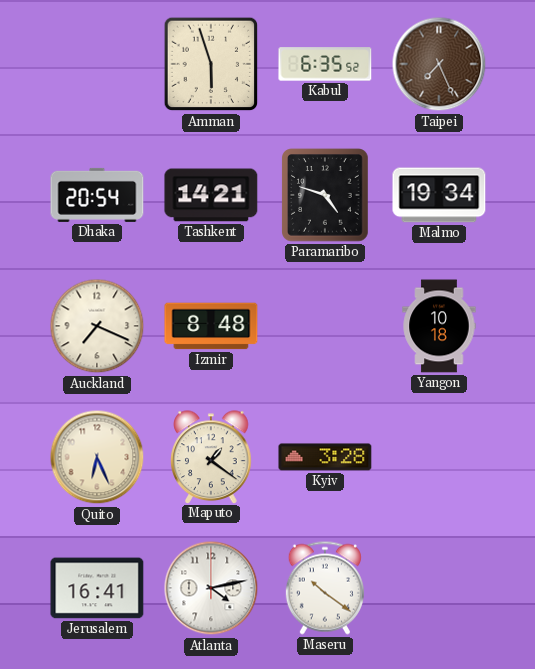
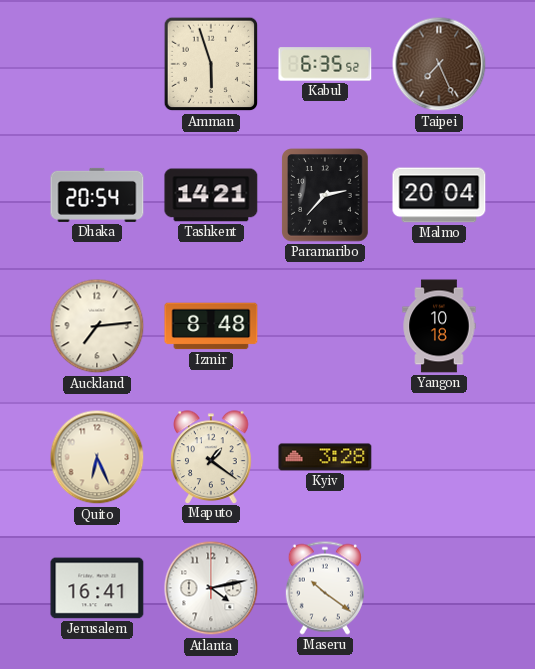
Paramaribo: 4:48 -> 2:37 (326, 195)
Malmo: 19:34 -> 20:04 (439, 195)
Auckland: 7:19 -> 7:14 (97, 326)
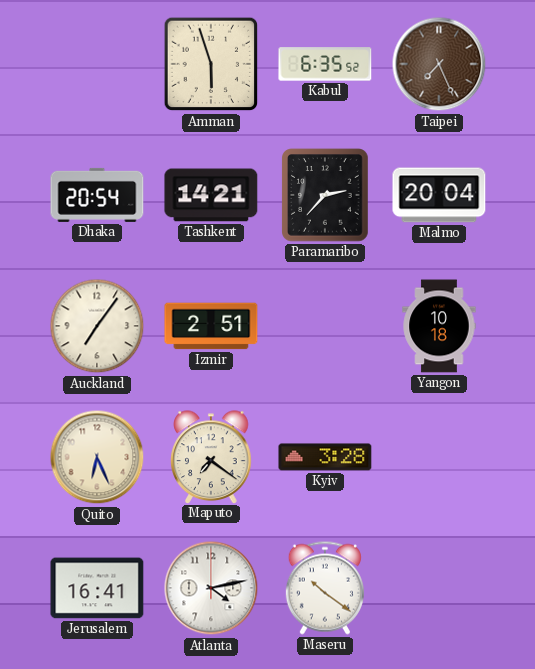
Auckland: 7:14 -> 7:06 (97, 326)
Izmir: 8:48 -> 2:51 (211, 326)
Maputo: 1:21 -> 7:21 (211, 457)
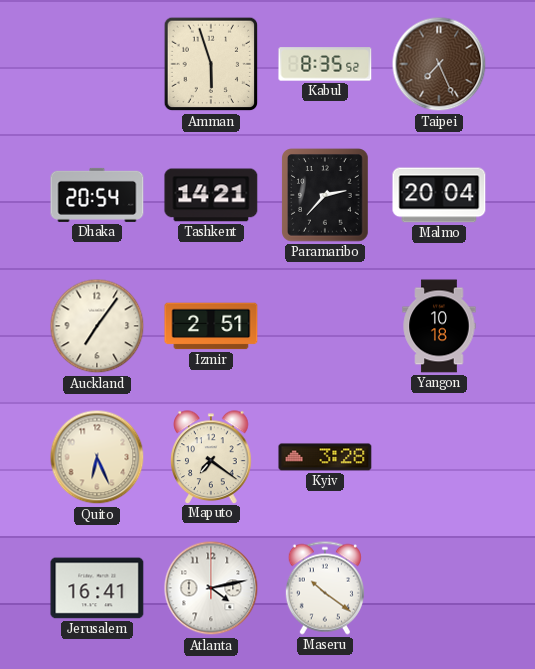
Kabul: 6:35 -> 8:35 (325, 64)
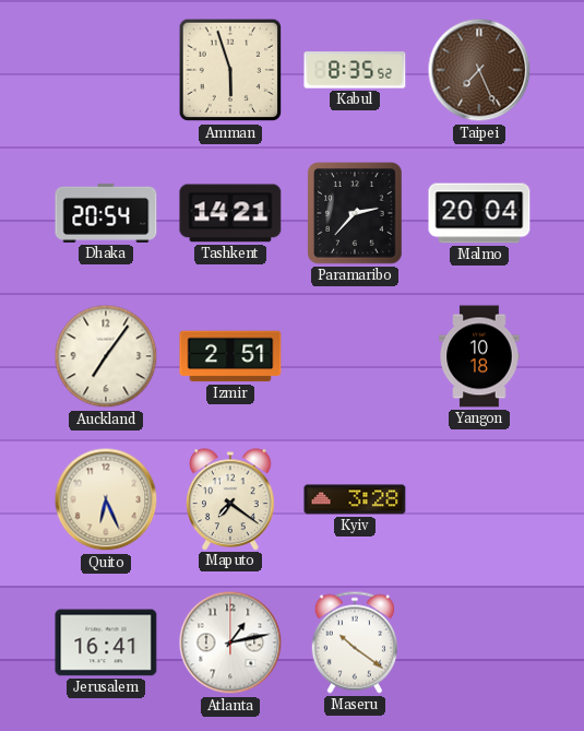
Atlanta: 4:13 -> 1:13 (230, 642)
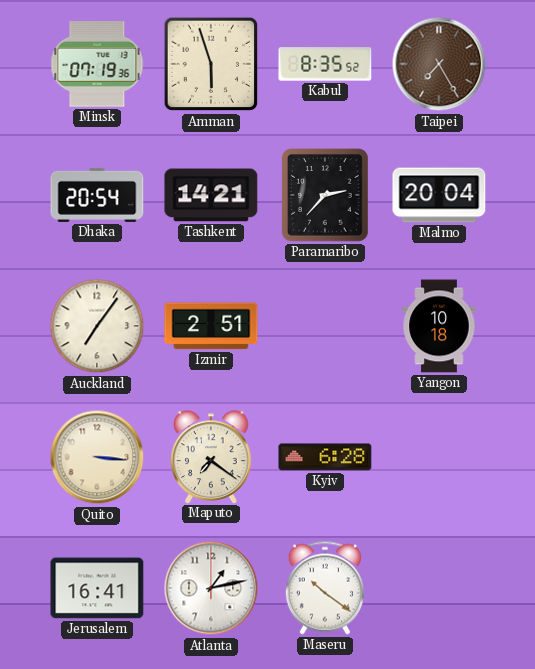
Minsk: none -> 07:19 (97, 65)
Taipei: 7:26 -> 7:25 (439, 64)
Quito: 6:26 -> 3:16 (97, 457)
Kyiv: 3:28 -> 6:28 (325, 457)
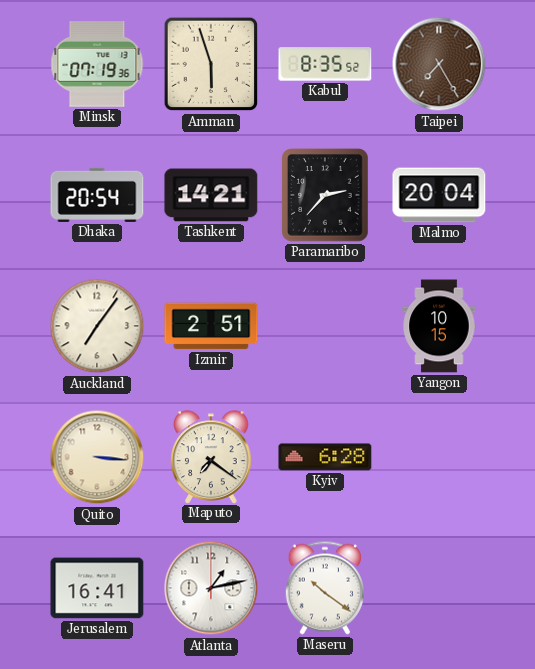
Yangon: 10:18 -> 10:15 (439, 326)
